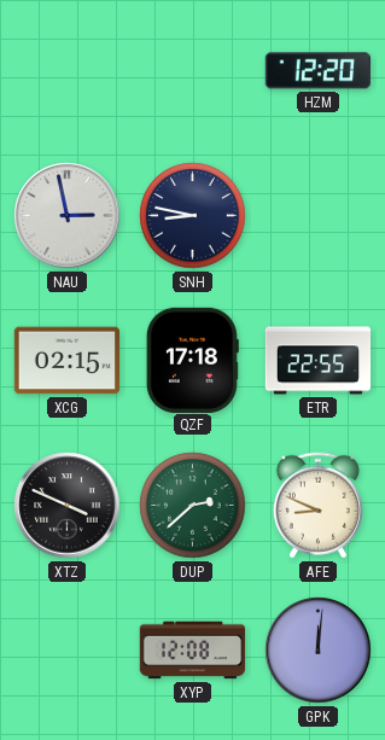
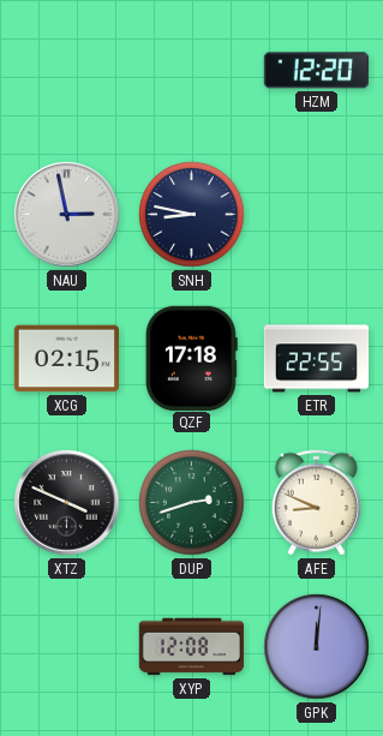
DUP: 2:38 -> 2:42 (192, 503)
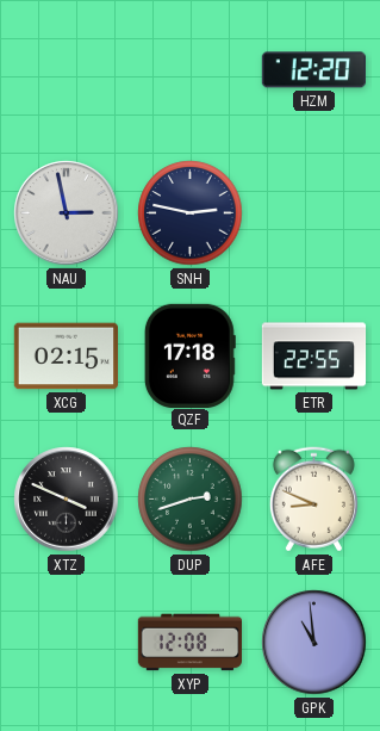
SNH: 8:47 -> 2:47 (191, 213)
GPK: 12:01 -> 10:59 (314, 643)
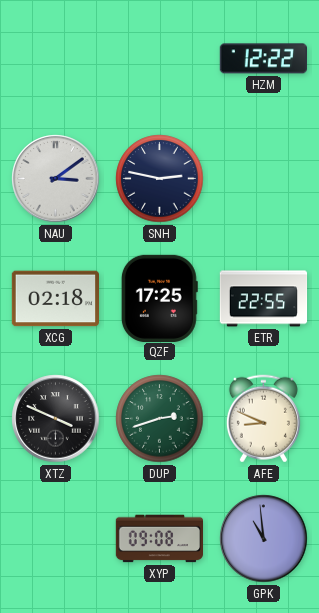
HZM: 12:20 -> 12:22 (263, 59)
NAU: 2:58 -> 3:09 (56, 179)
XCG: 02:15 -> 02:18 (55, 299)
QZF: 17:18 -> 17:25 (159, 298)
XYP: 12:08 -> 09:08 (160, 539)
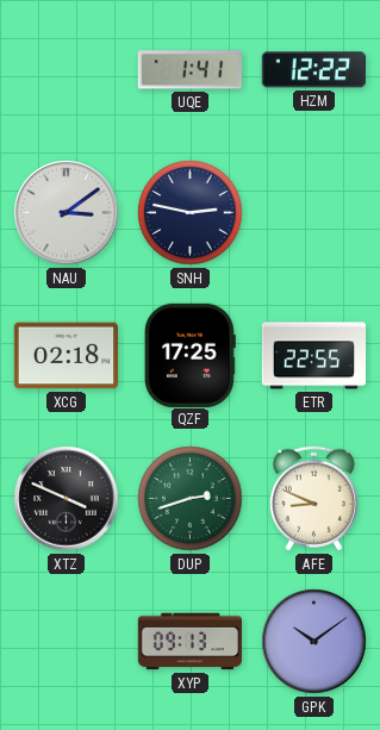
UQE: none -> 1:41 (189, 70)
XYP: 09:08 -> 09:13 (191, 642)
GPK: 10:59 -> 10:09 (314, 642)
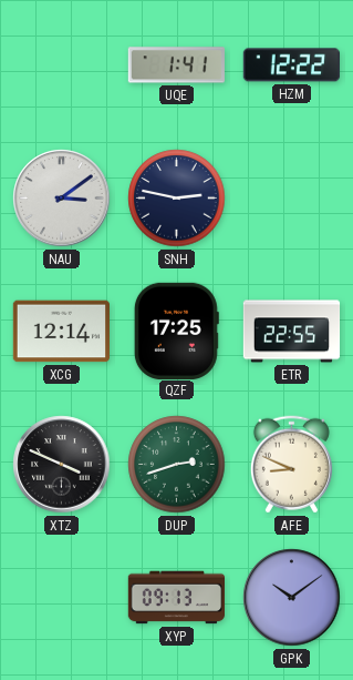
XCG: 02:18 -> 12:14 (61, 332)
